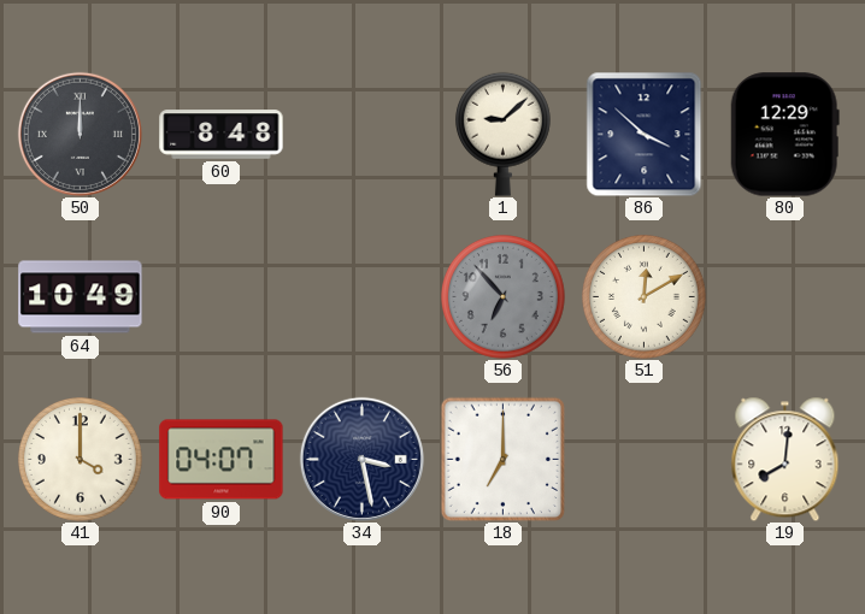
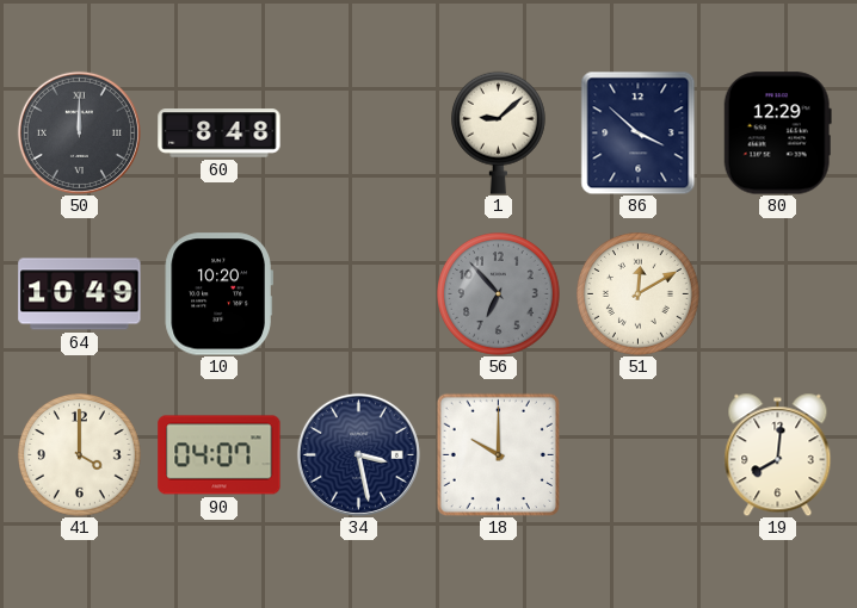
10: none -> 10:20 (218, 294)
18: 7:00 -> 10:00 (498, 454)
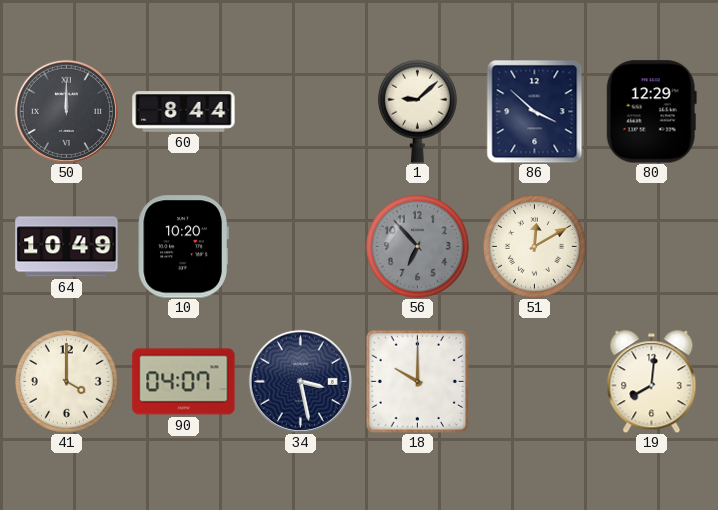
60: 8:48 -> 8:44 (184, 112)
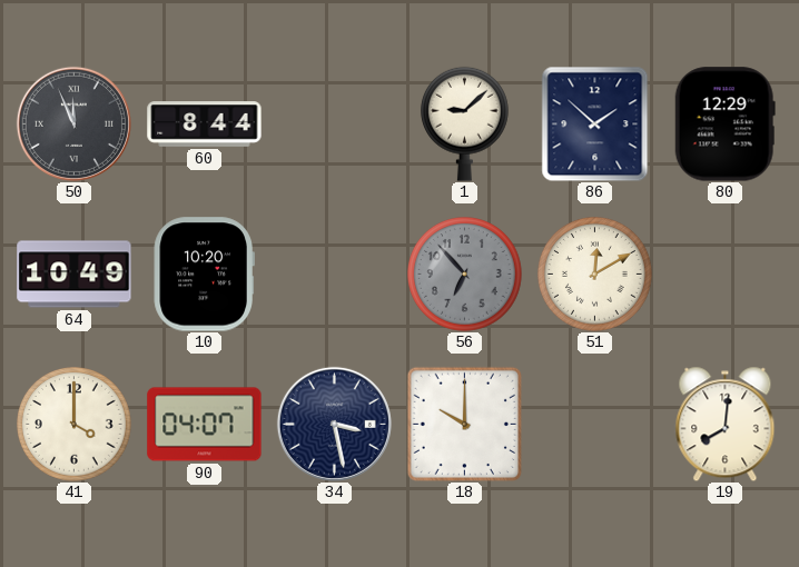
50: 12:00 -> 11:56 (73, 123)
86: 3:52 -> 1:52 (595, 123)
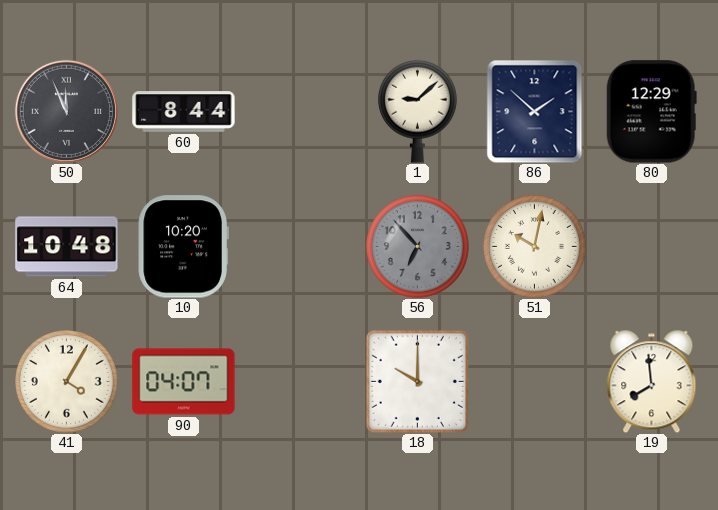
64: 10:49 -> 10:48 (67, 247)
51: 12:10 -> 10:02 (535, 247)
41: 4:00 -> 4:05 (67, 382)
34: 3:28 -> none (334, 424)
19: 8:01 -> 7:59 (652, 381)
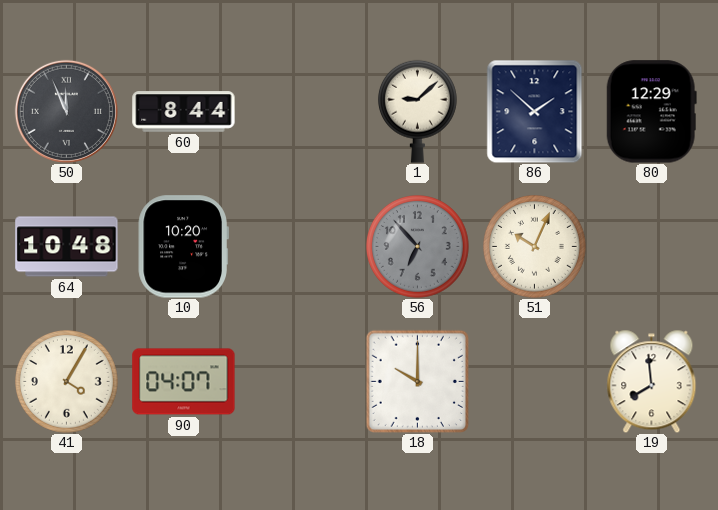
51: 10:02 -> 10:04 (535, 247)
